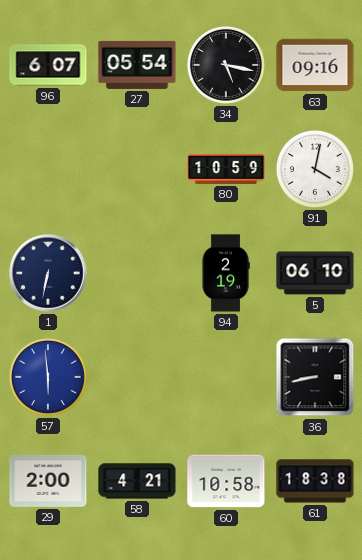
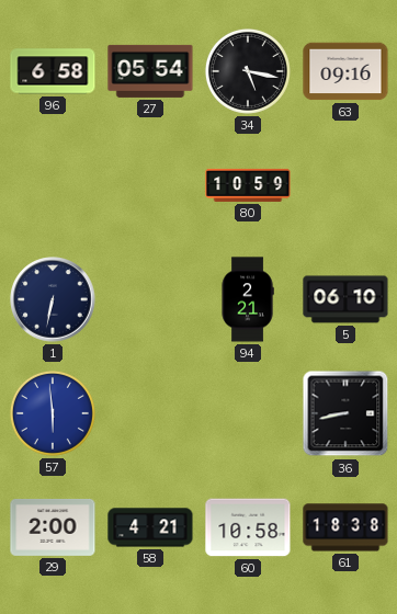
96: 6:07 -> 6:58 (53, 71)
91: 4:02 -> none (315, 169)
94: 2:19 -> 2:21 (248, 299)
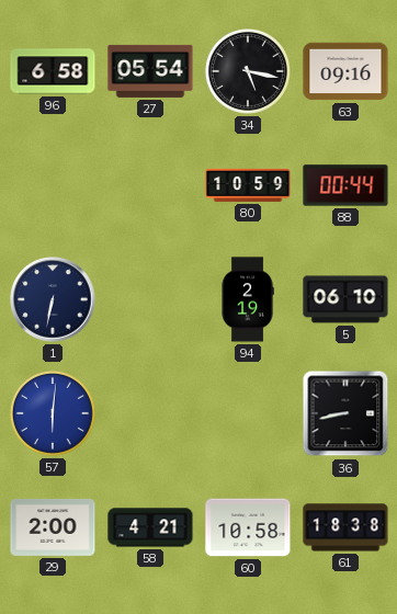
88: none -> 00:44 (345, 185)
94: 2:21 -> 2:19 (248, 299)
57: 5:59 -> 6:01 (53, 413)
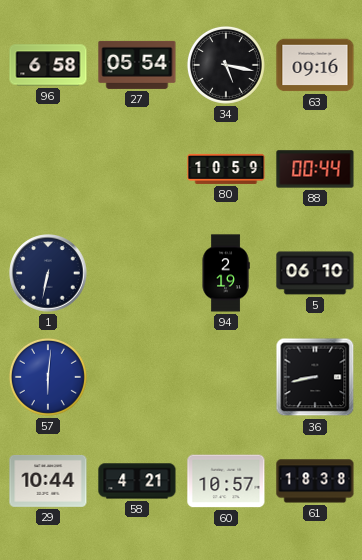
29: 2:00 -> 10:44 (48, 481)
60: 10:58 -> 10:57 (226, 481)
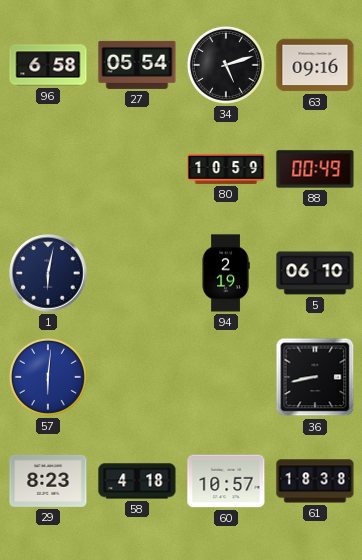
34: 5:17 -> 5:12 (226, 65)
88: 00:44 -> 00:49 (315, 169)
1: 6:32 -> 6:02 (48, 273)
29: 10:44 -> 8:23 (48, 481)
58: 4:21 -> 4:18 (137, 481)
